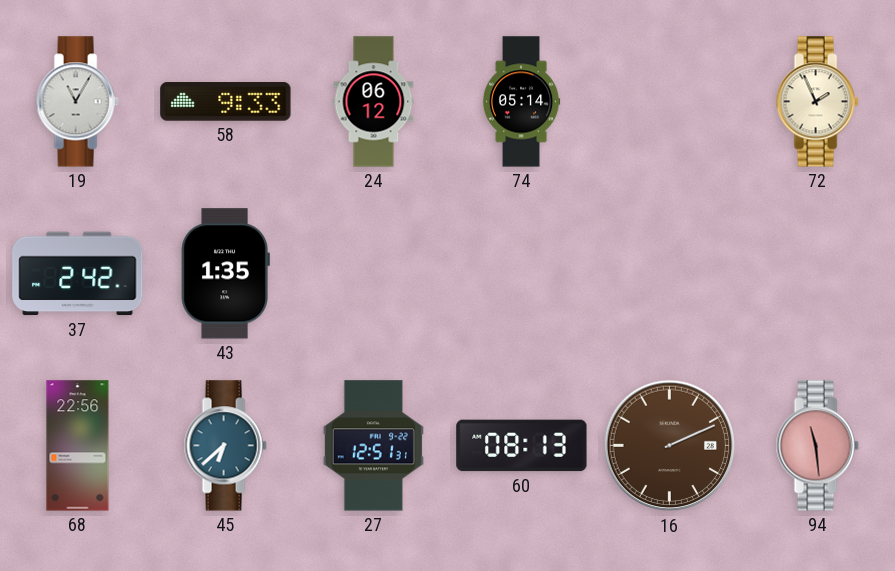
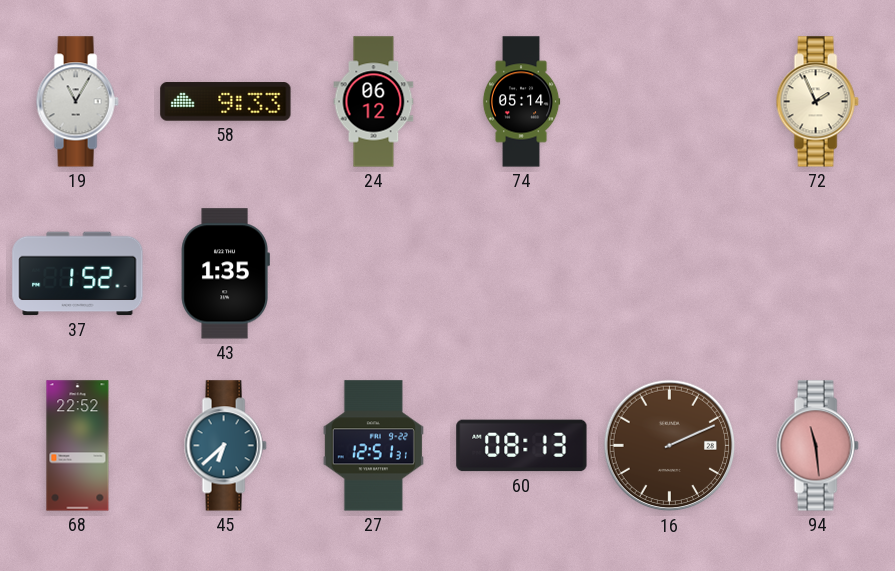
37: 2:42 -> 1:52 (78, 274)
68: 22:56 -> 22:52 (78, 446)
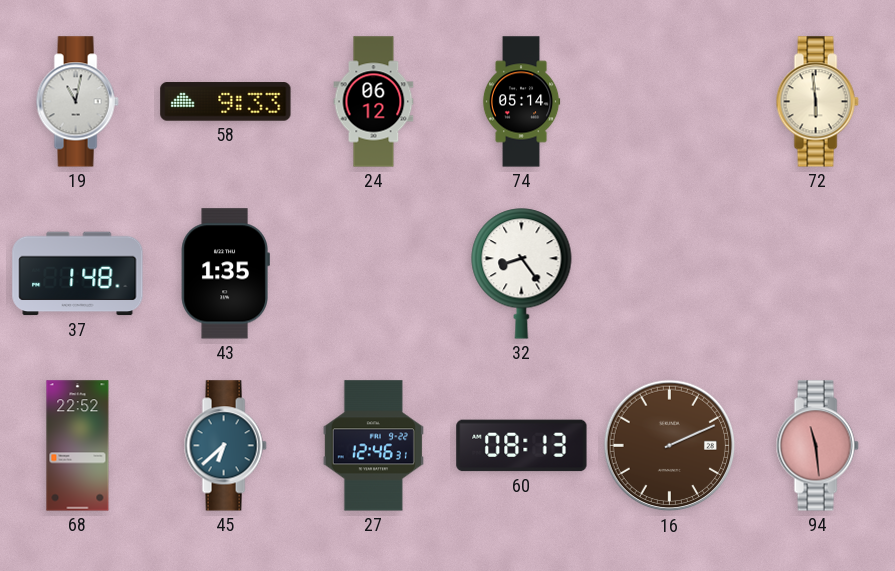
19: 11:05 -> 11:02 (77, 102)
72: 1:56 -> 5:59 (817, 102)
37: 1:52 -> 1:48 (78, 274)
32: none -> 8:24 (522, 274)
27: 12:51 -> 12:46 (373, 446)
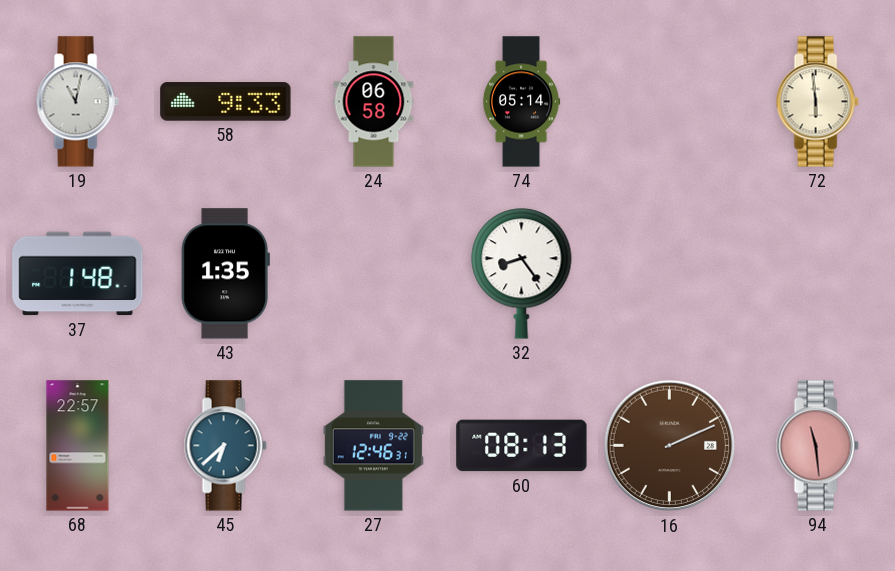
24: 06:12 -> 06:58 (374, 102)
68: 22:52 -> 22:57 (78, 446)
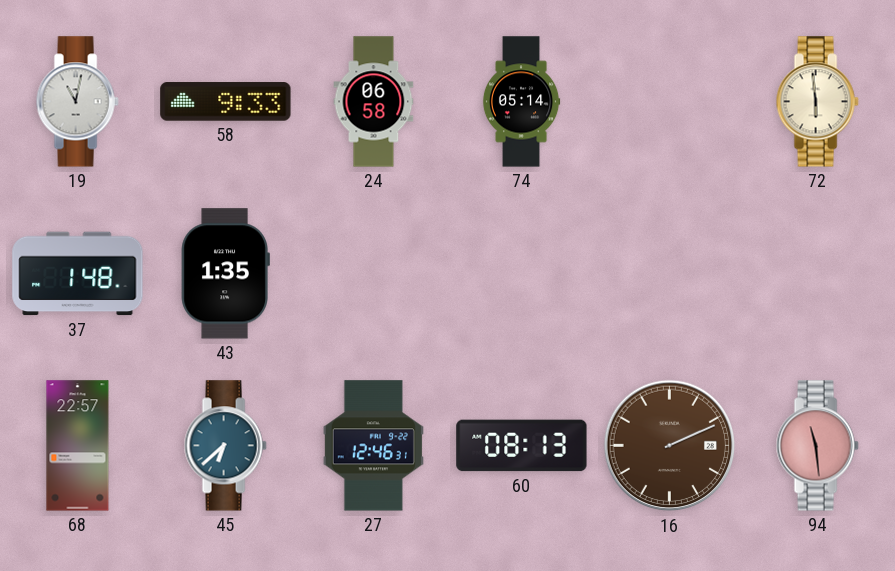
32: 8:24 -> none (522, 274)
